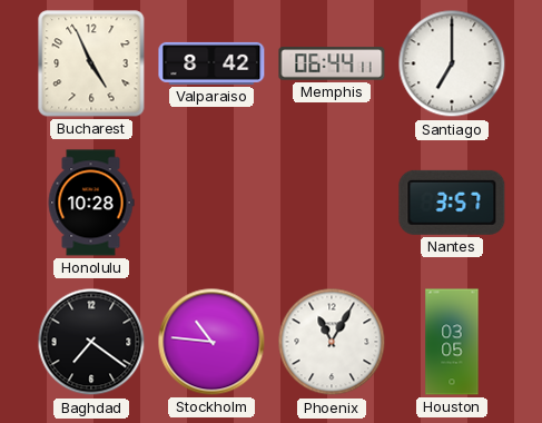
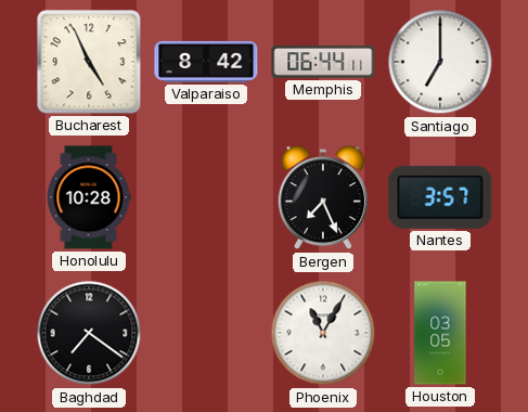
Bergen: none -> 7:26 (322, 197)
Stockholm: 10:46 -> none (211, 342)
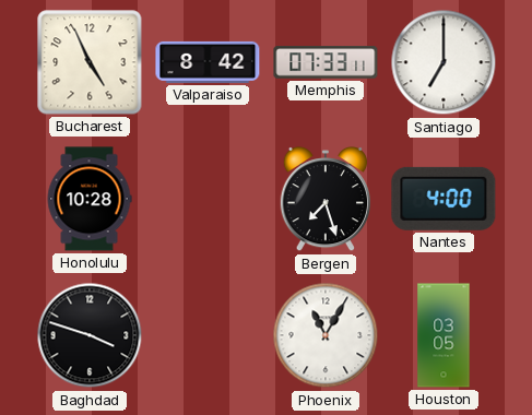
Memphis: 06:44 -> 07:33 (326, 62)
Bergen: 7:26 -> 7:27 (324, 199)
Nantes: 3:57 -> 4:00 (444, 199)
Baghdad: 7:21 -> 3:48 (90, 335)
